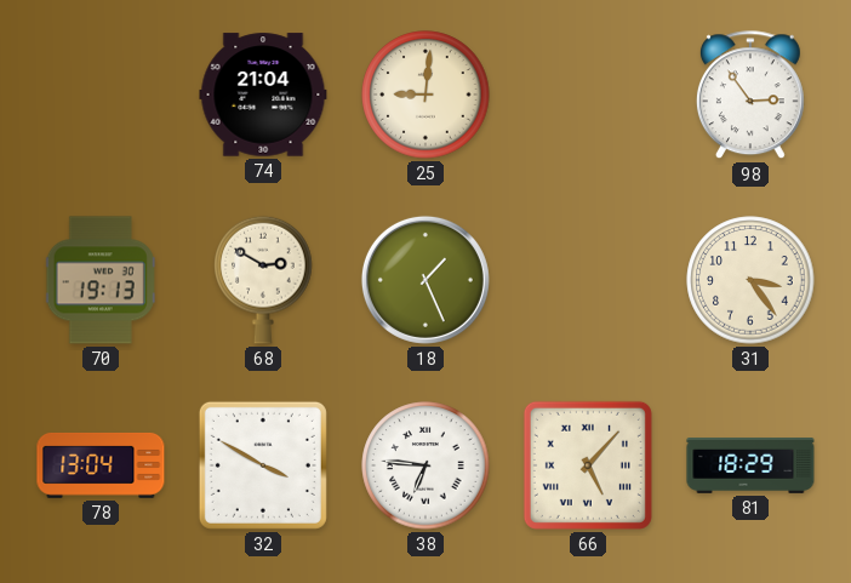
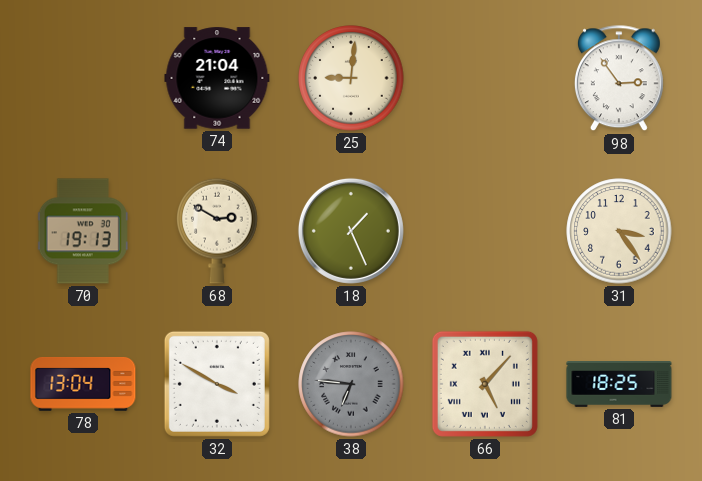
38 dial: white -> grey (351, 384)
81: 18:29 -> 18:25 (619, 385)
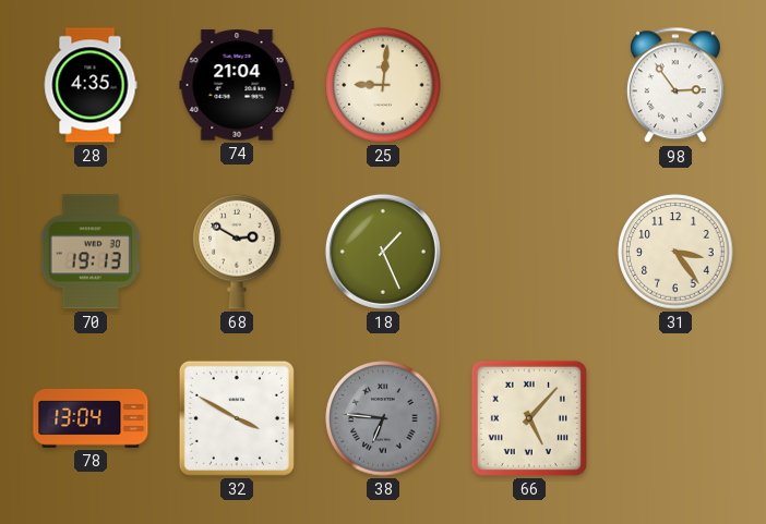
28: none -> 4:35 (91, 85)
81: 18:25 -> none (619, 385)
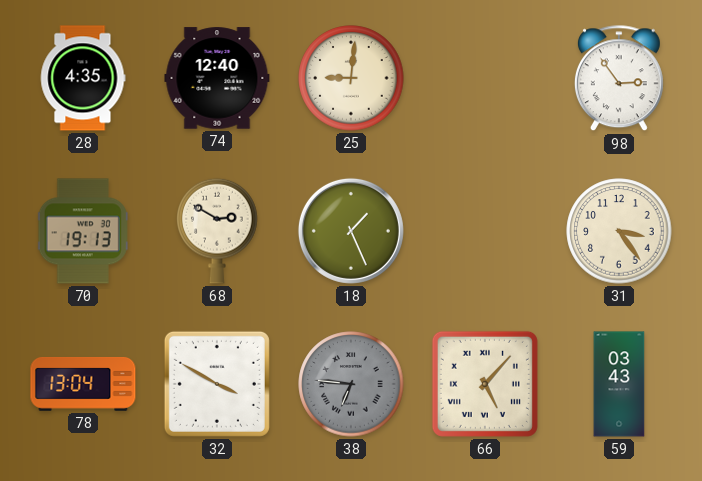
74: 21:04 -> 12:40 (217, 78)
59: none -> 03:43 (619, 384)
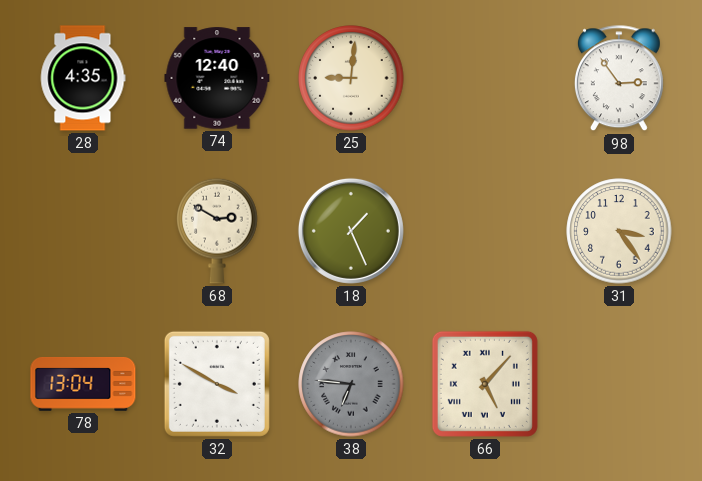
70: 19:13 -> none (83, 231)
59: 03:43 -> none (619, 384)
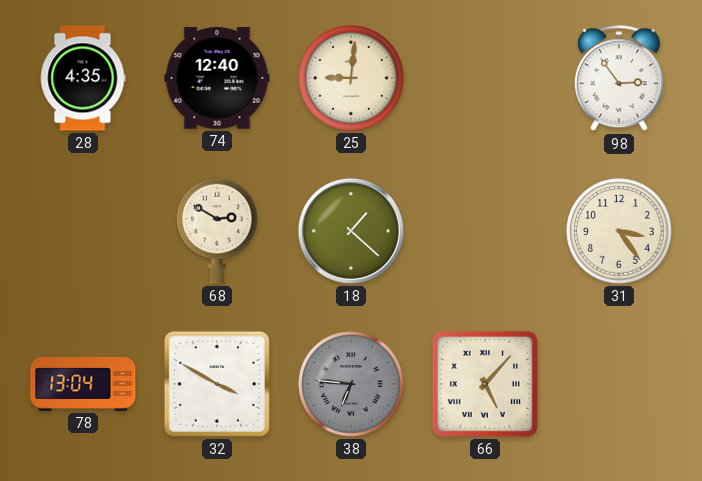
18: 1:26 -> 1:22 (351, 231)
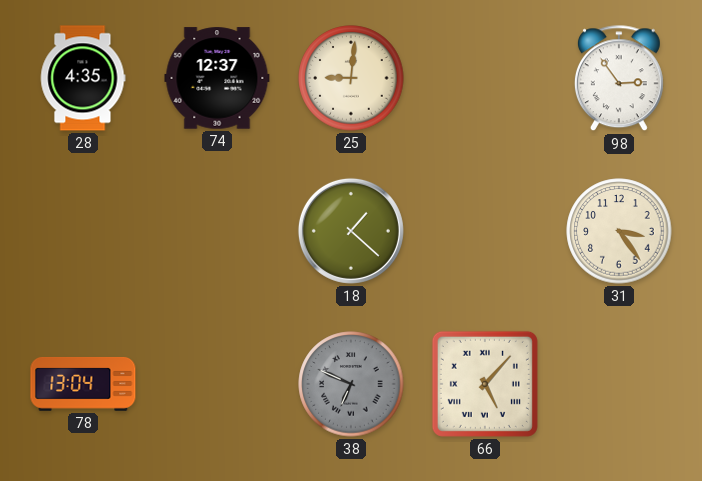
74: 12:40 -> 12:37 (217, 78)
68: 2:50 -> none (217, 231)
32: 3:50 -> none (217, 384)
38: 6:46 -> 6:49 (351, 384)
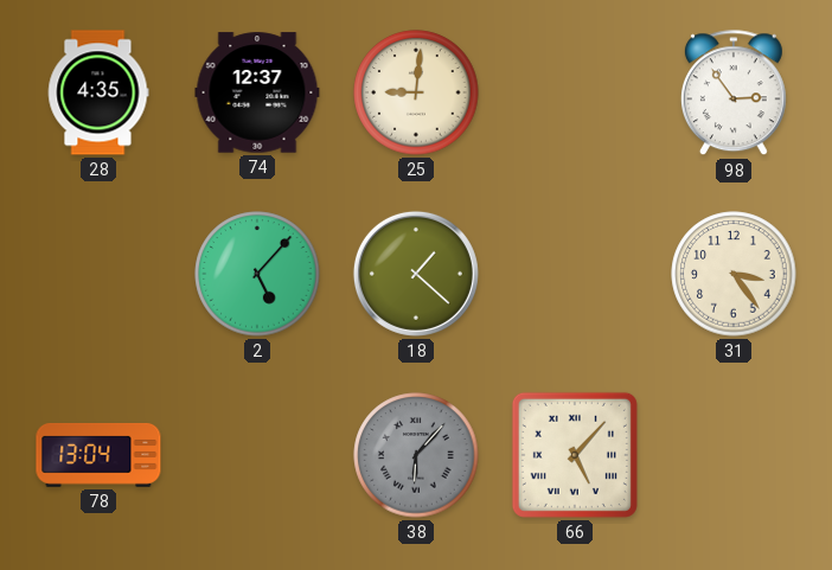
2: none -> 5:07 (257, 274)
38: 6:49 -> 6:07 (416, 455)
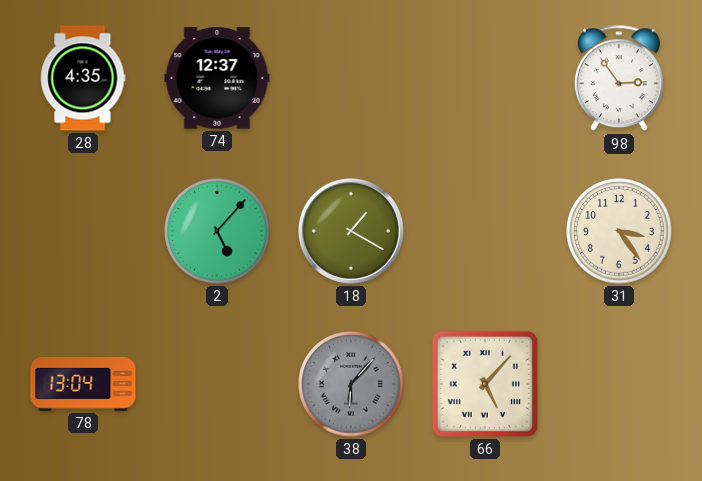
25: 9:01 -> none (416, 92)
18: 1:22 -> 1:20 (351, 231)
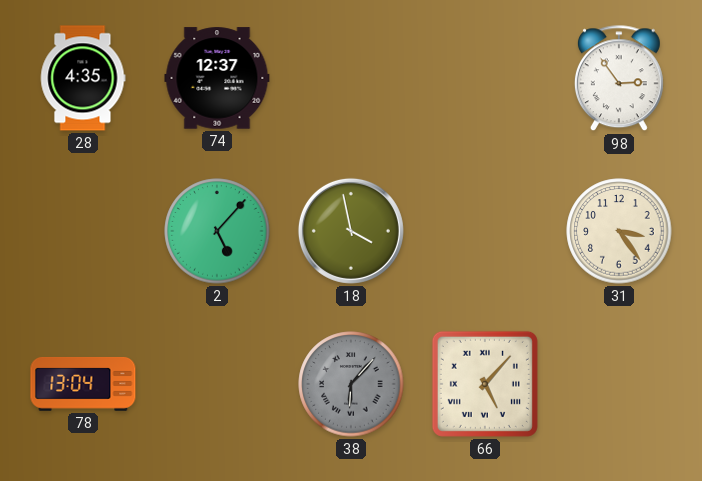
18: 1:20 -> 3:58 (351, 231)
